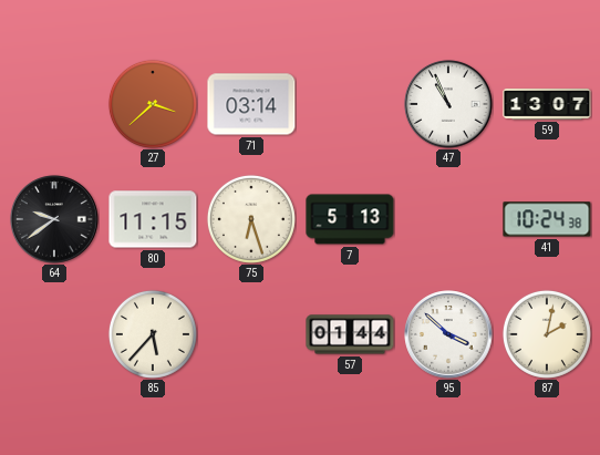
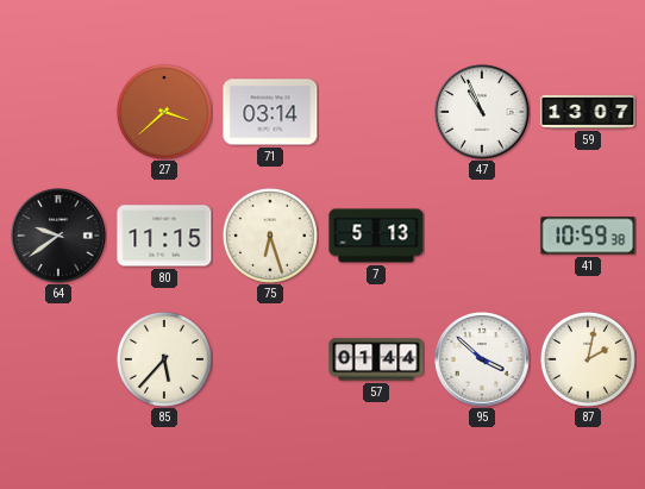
41: 10:24 -> 10:59 (588, 236)
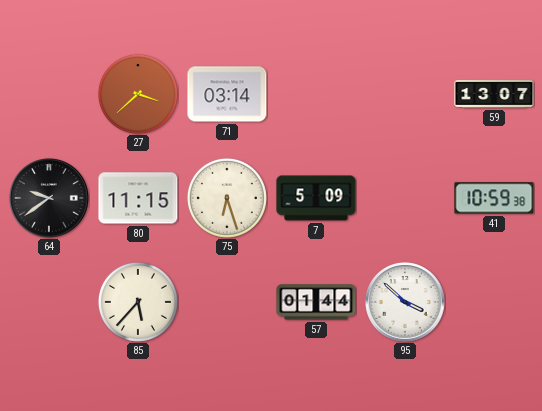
47: 10:56 -> none (482, 112)
7: 5:13 -> 5:09 (316, 198)
87: 2:02 -> none (588, 359)
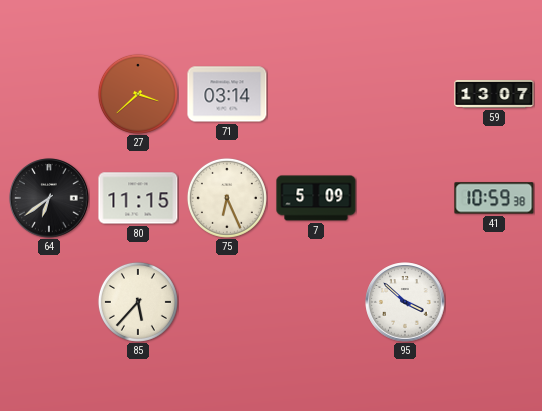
64: 9:39 -> 6:39 (49, 198)
75: 6:27 -> 6:26 (227, 198)
57: 01:44 -> none (316, 302)
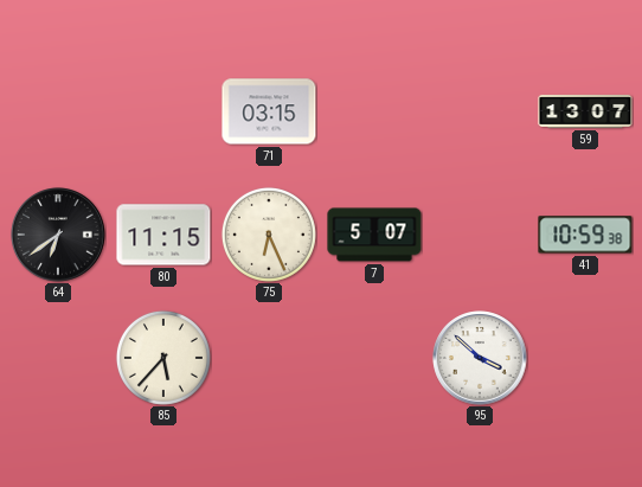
27: 3:38 -> none (138, 94)
71: 03:14 -> 03:15 (269, 111)
7: 5:09 -> 5:07 (374, 235)
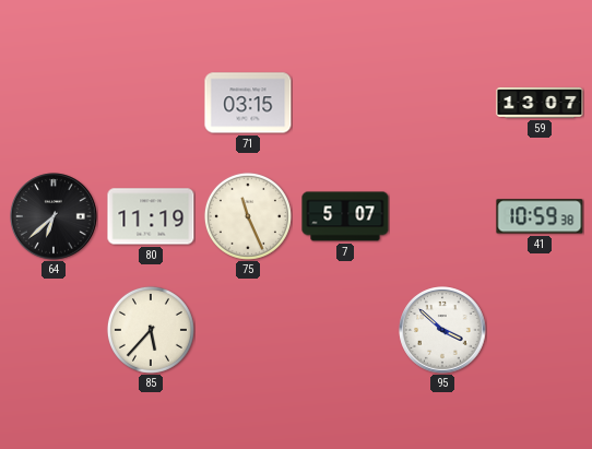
64: 6:39 -> 6:38 (54, 216)
80: 11:15 -> 11:19 (151, 216)
75: 6:26 -> 11:26 (248, 216)
